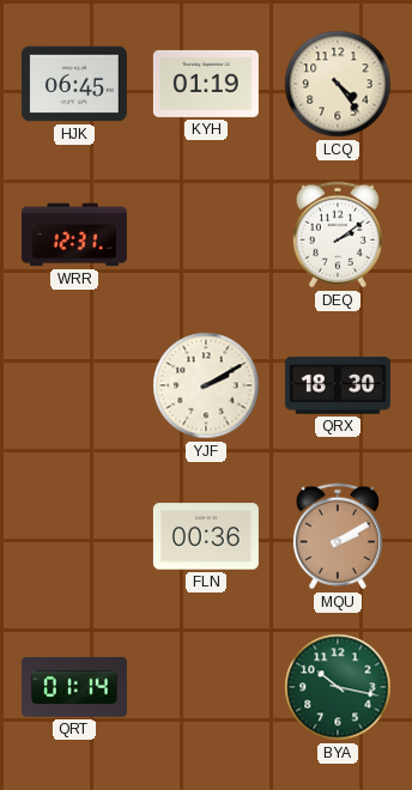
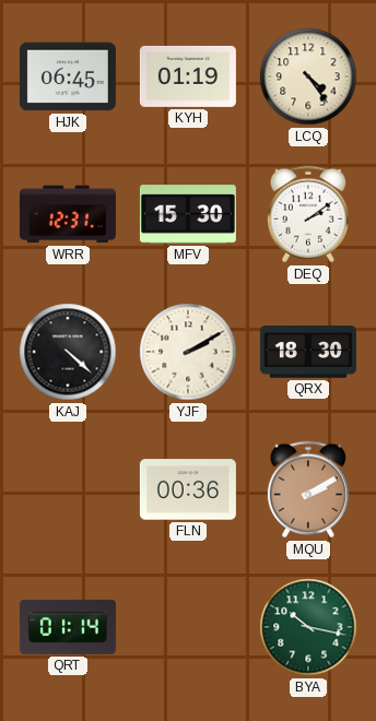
MFV: none -> 15:30 (188, 214)
KAJ: none -> 4:22 (68, 352)
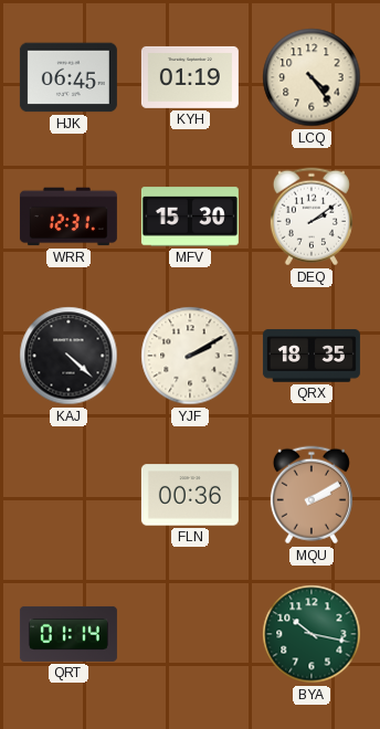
QRX: 18:30 -> 18:35 (312, 356)
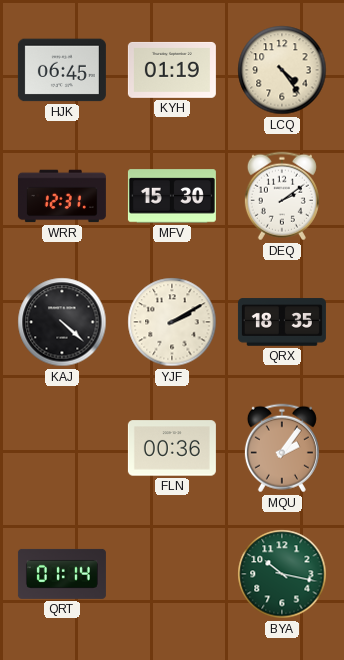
MQU: 2:10 -> 2:06 (282, 448)
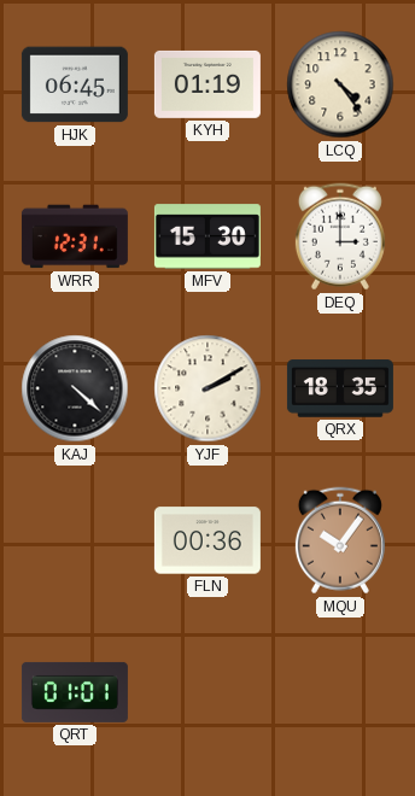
DEQ: 2:09 -> 3:00 (340, 236)
MQU: 2:06 -> 10:06 (340, 540)
QRT: 01:14 -> 01:01 (75, 692)
BYA: 10:17 -> none (282, 574)
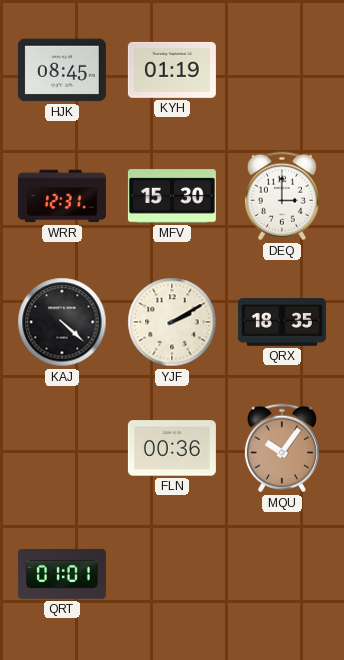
HJK: 06:45 -> 08:45 (62, 70)
LCQ: 4:24 -> none (340, 84)
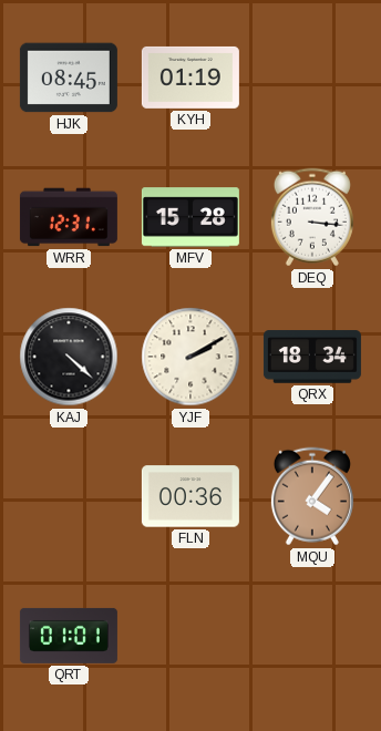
MFV: 15:30 -> 15:28 (190, 217)
DEQ: 3:00 -> 3:16 (312, 217)
QRX: 18:35 -> 18:34 (312, 357)
MQU: 10:06 -> 4:06 (312, 496)
